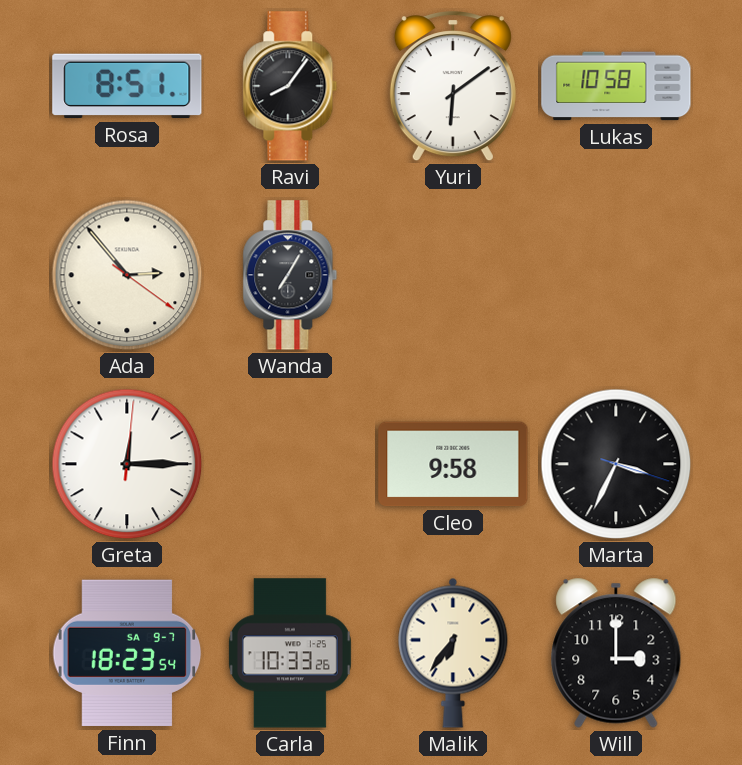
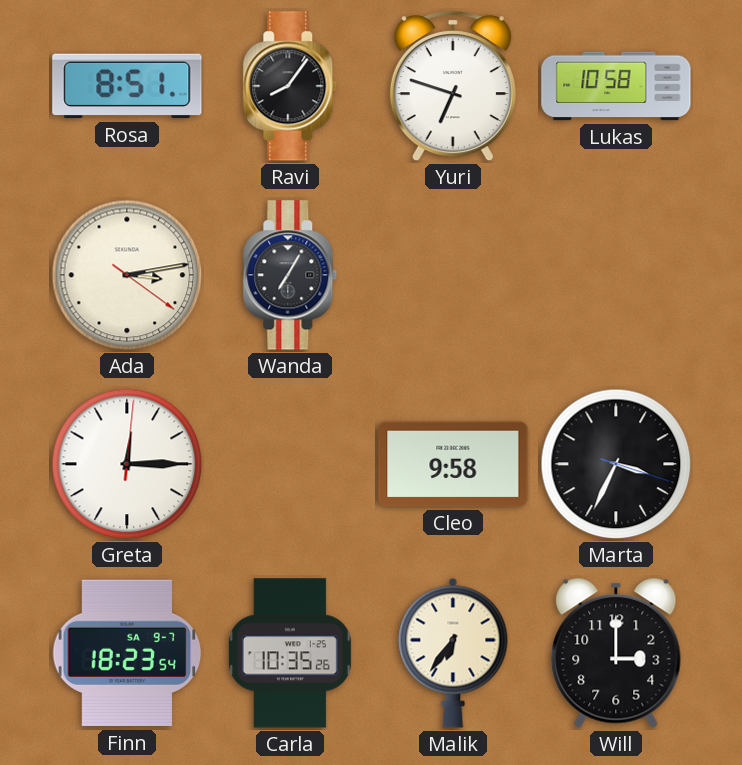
Yuri: 6:09 -> 6:48 (453, 87)
Ada: 2:53 -> 3:13 (127, 275)
Carla: 10:33 -> 10:35 (290, 653)
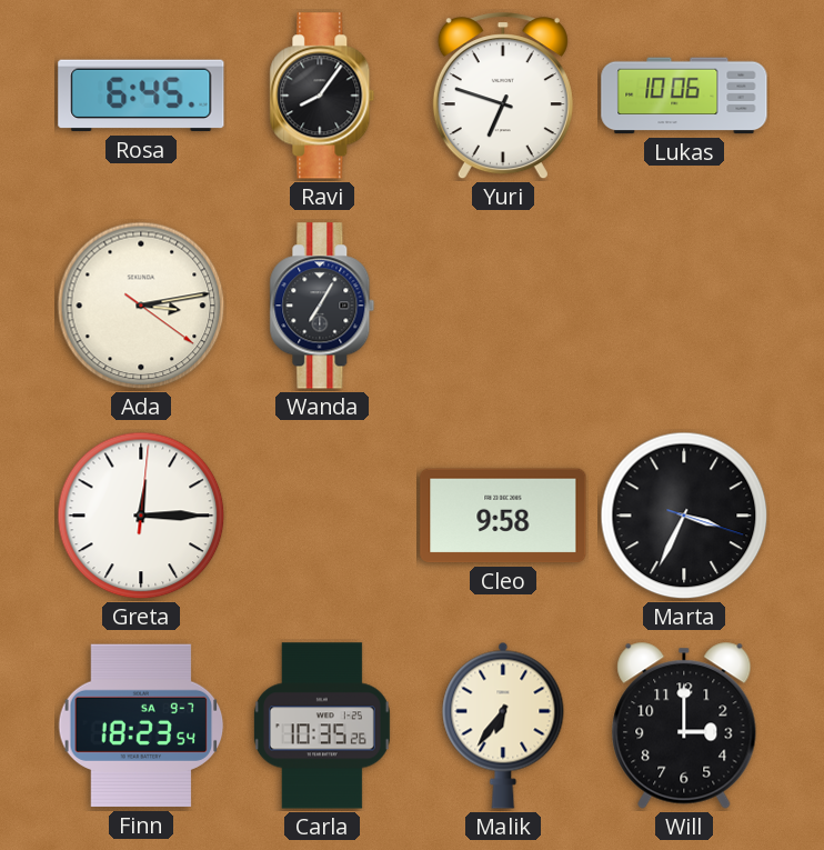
Rosa: 8:51 -> 6:45 (141, 96)
Lukas: 10:58 -> 10:06 (684, 96)
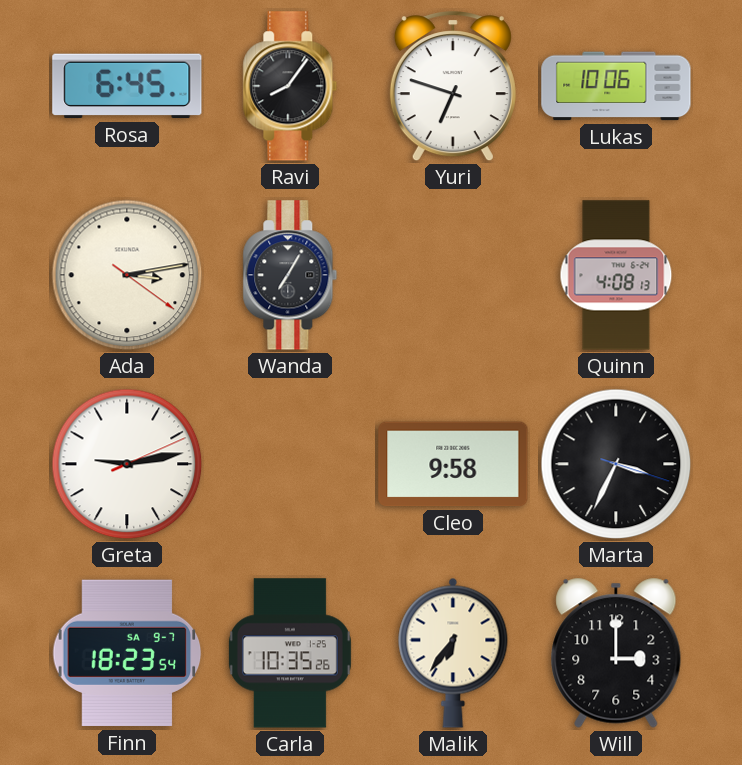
Quinn: none -> 4:08 (616, 275)
Greta: 12:15 -> 9:13 (127, 464)
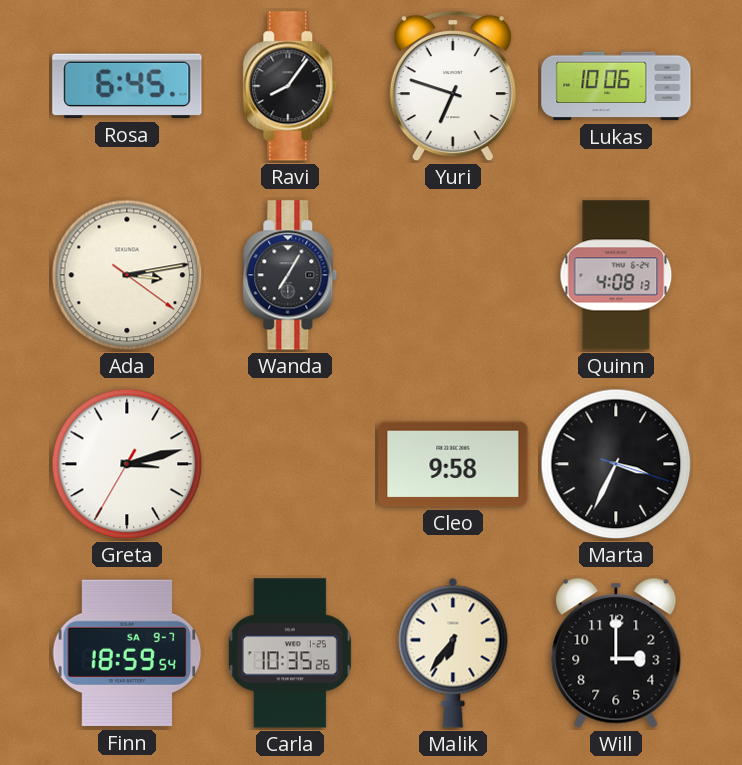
Greta: 9:13 -> 3:12 (127, 464)
Finn: 18:23 -> 18:59 (127, 653)
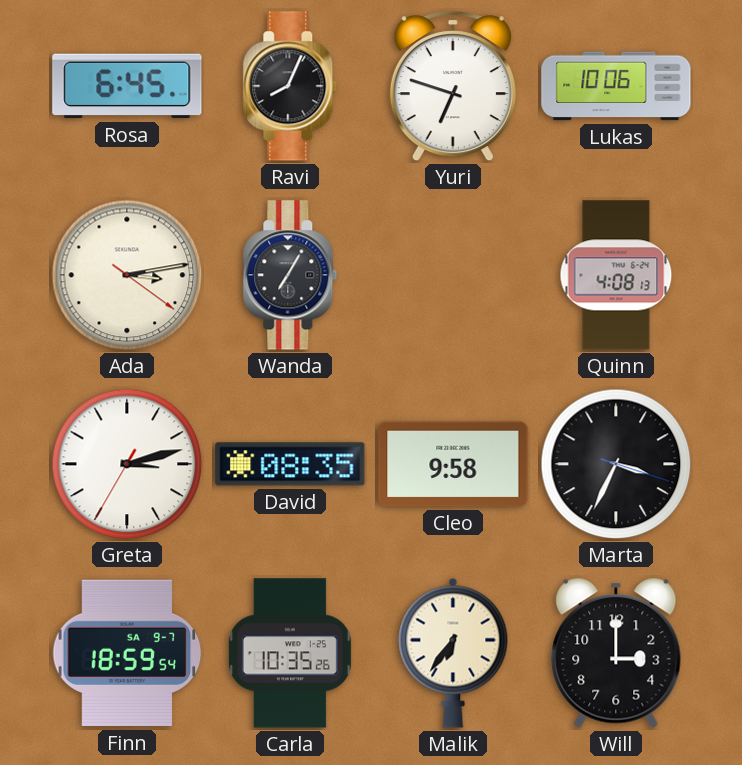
Ravi: 8:06 -> 8:04 (290, 86)
David: none -> 08:35 (290, 464)
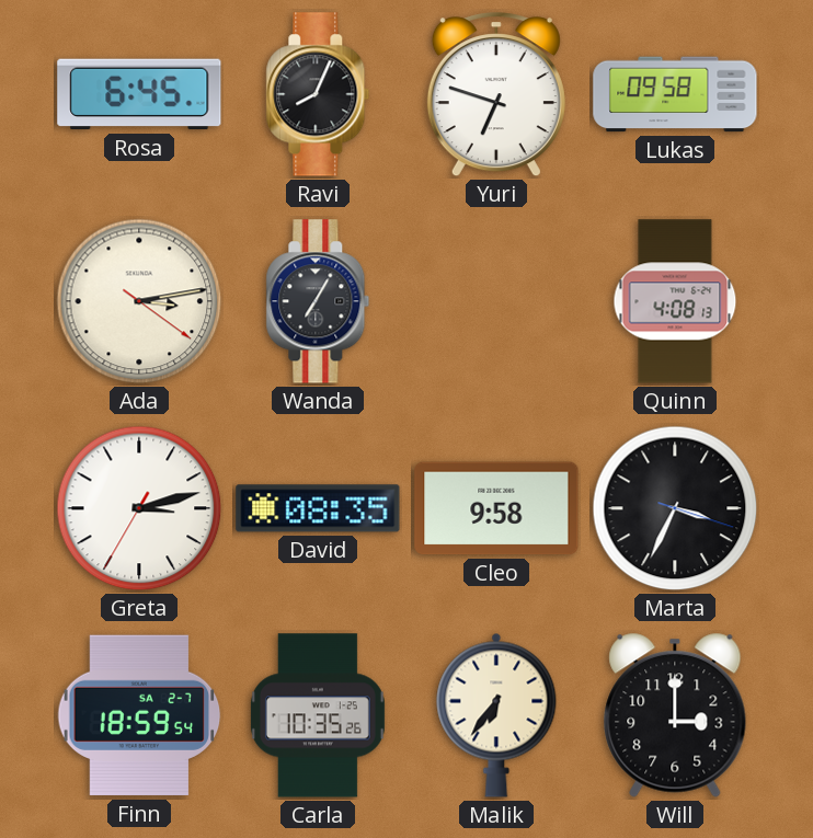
Lukas: 10:06 -> 09:58 (675, 94)
Finn date: SA 9-7 -> SA 2-7 (139, 715)
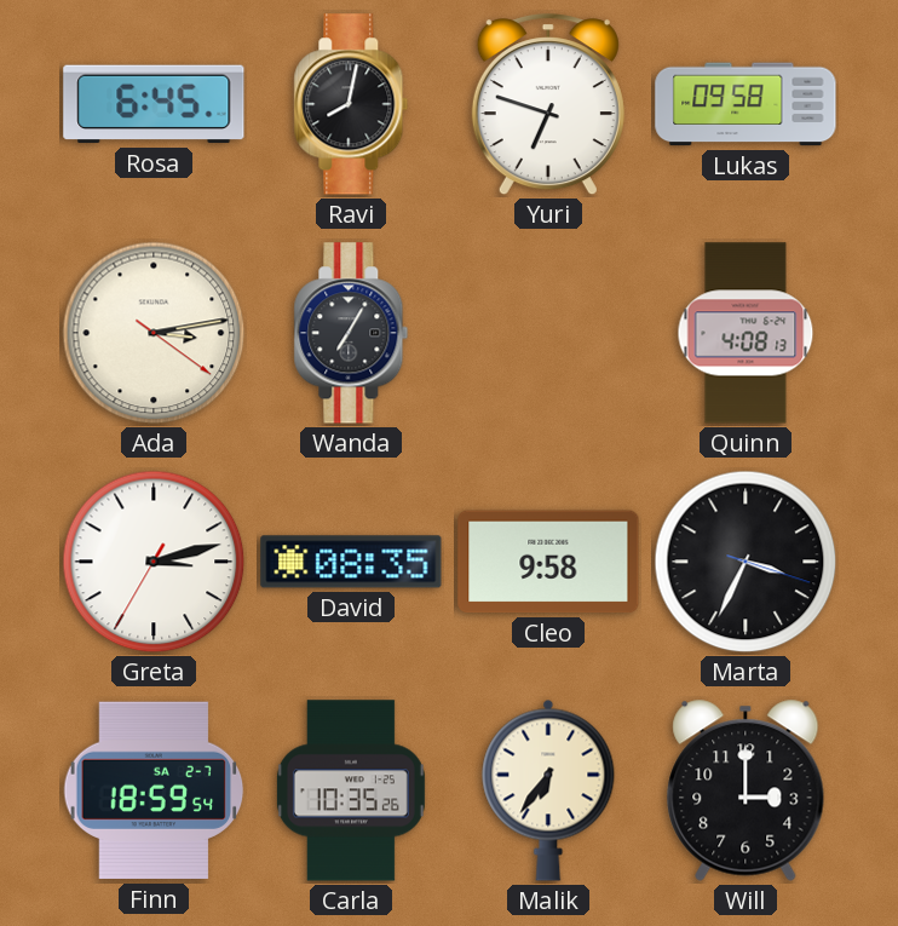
Ravi: 8:04 -> 8:02 (351, 104)
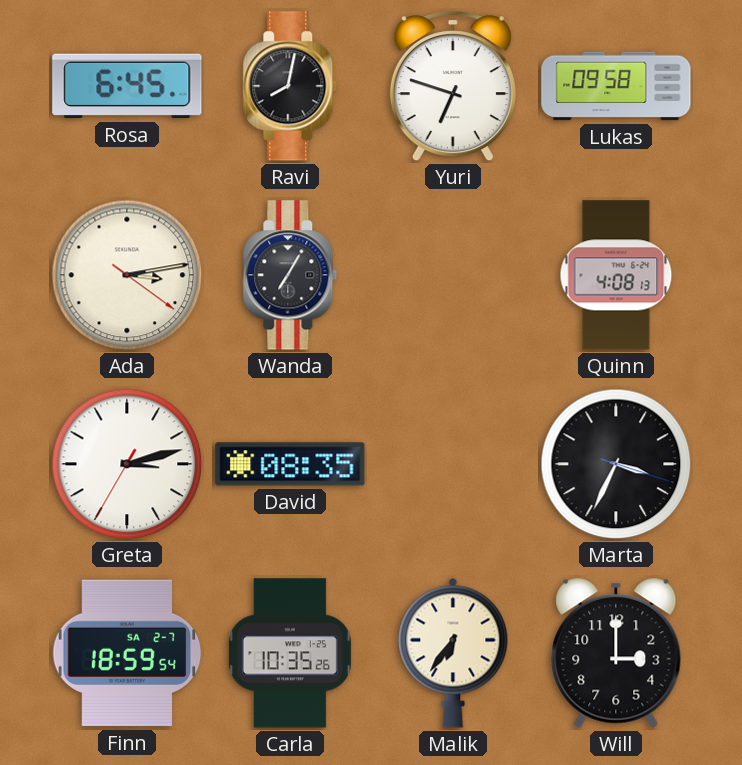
Cleo: 9:58 -> none (548, 562)
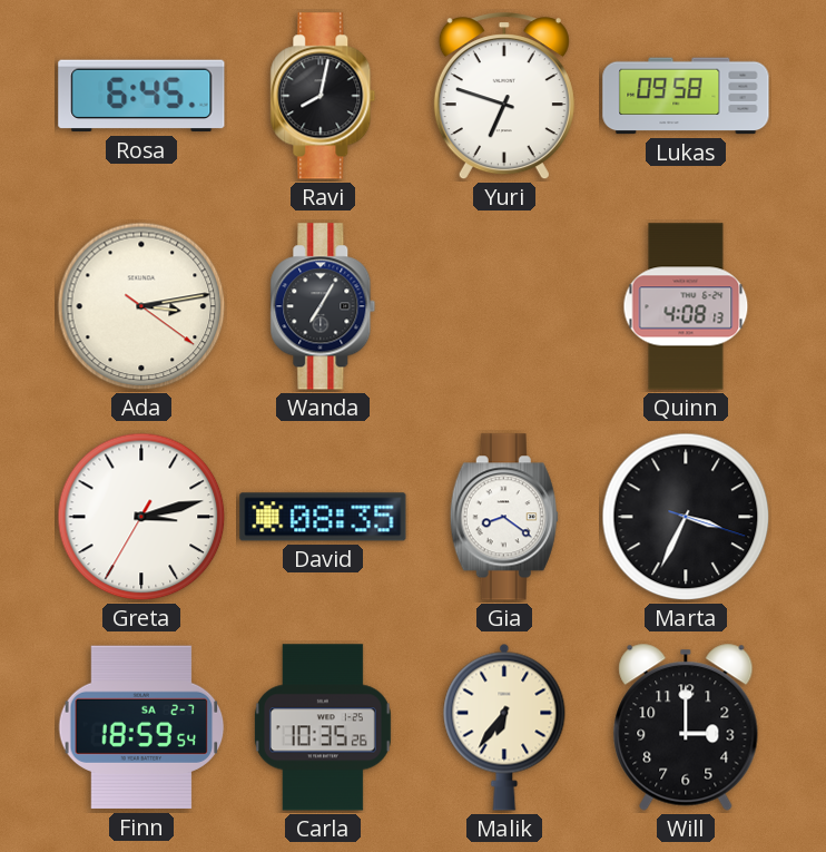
Gia: none -> 8:21 (504, 517)
